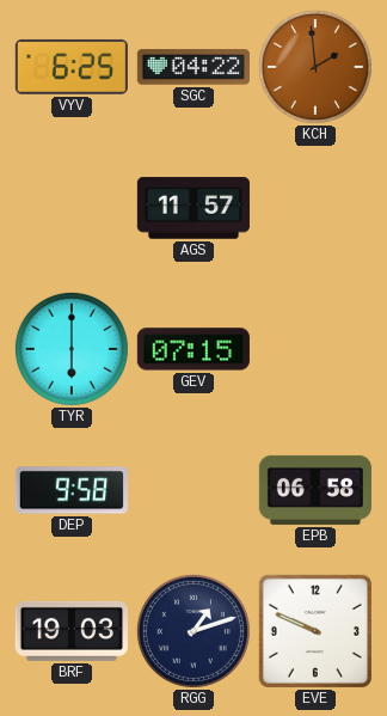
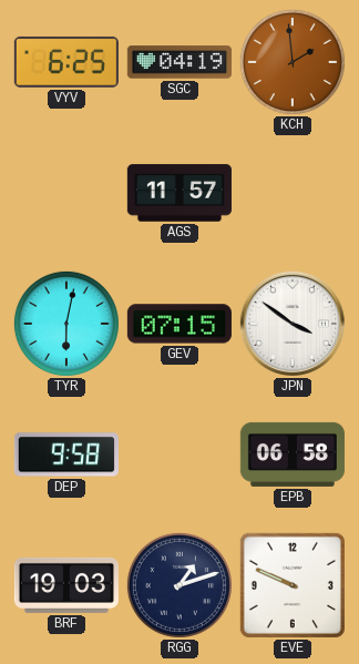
SGC: 04:22 -> 04:19 (179, 62)
TYR: 6:00 -> 6:02 (66, 324)
JPN: none -> 3:51 (293, 324)
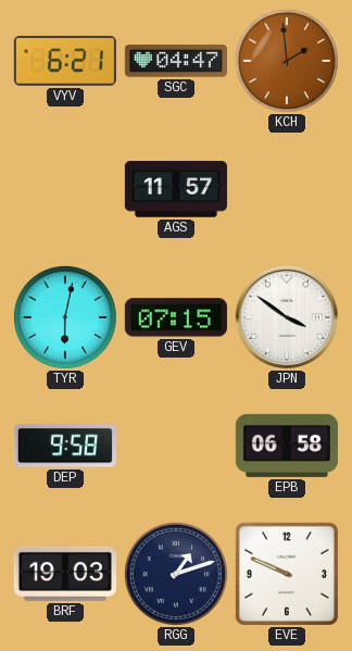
VYV: 6:25 -> 6:21 (65, 61)
SGC: 04:19 -> 04:47 (176, 61)
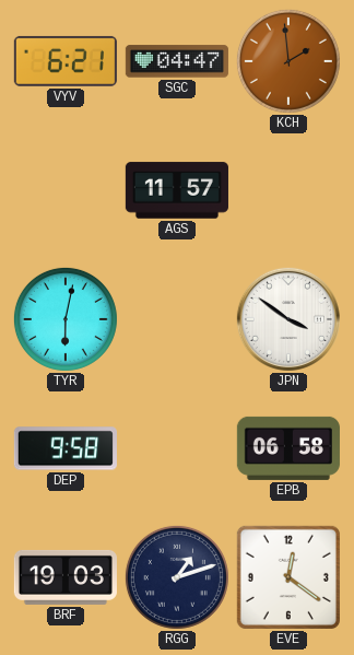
GEV: 07:15 -> none (176, 317)
EVE: 9:49 -> 12:21 (288, 577)
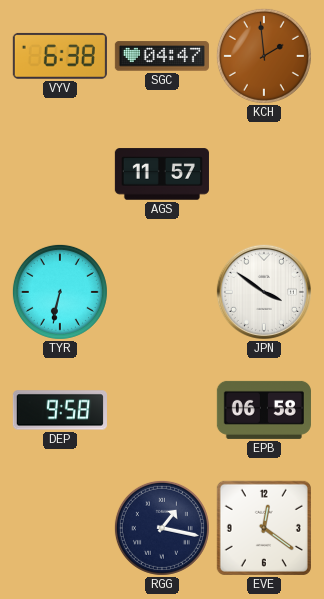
VYV: 6:21 -> 6:38 (60, 56)
TYR: 6:02 -> 6:32 (60, 292)
BRF: 19:03 -> none (66, 577)
RGG: 1:12 -> 1:17 (162, 528)
